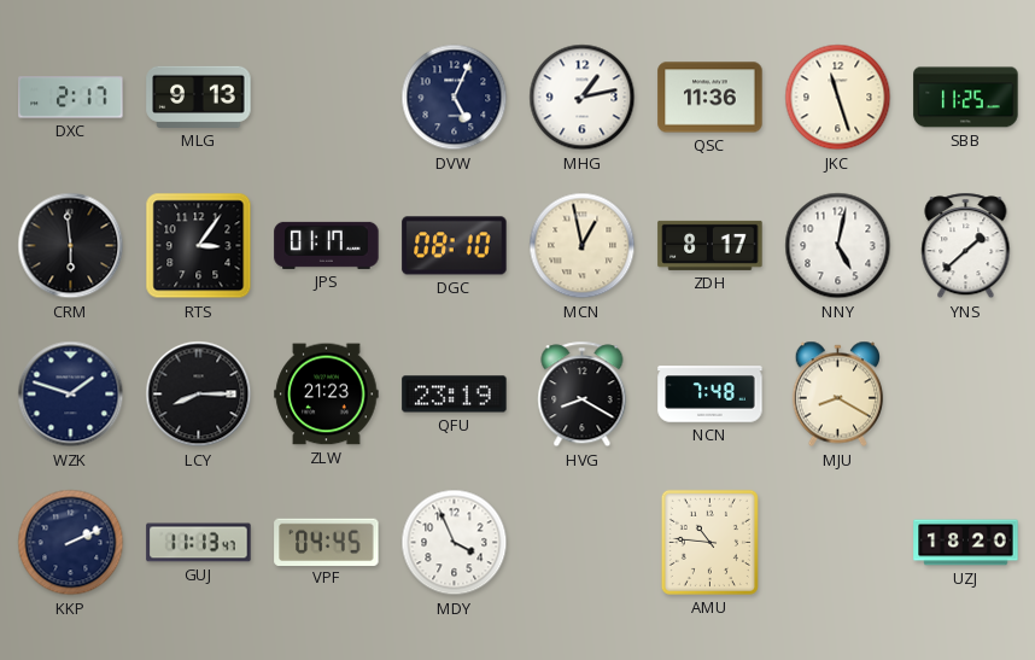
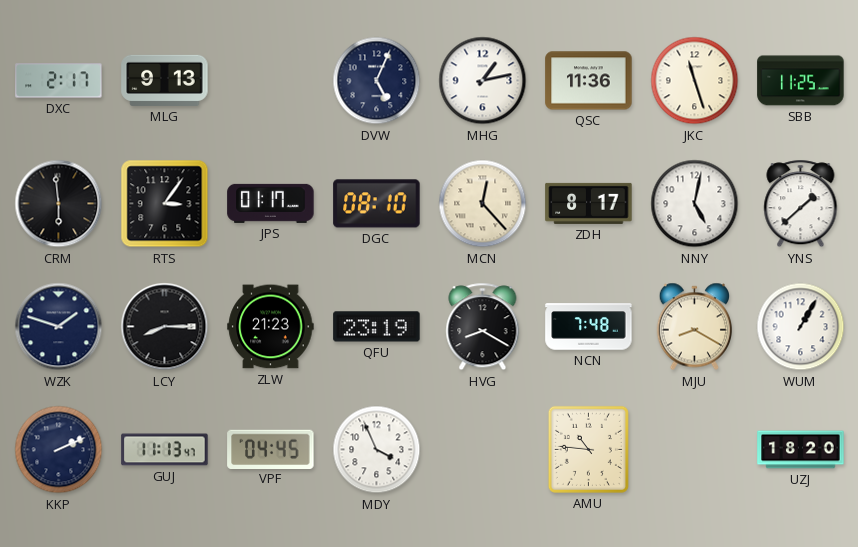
MCN: 12:58 -> 12:23 (483, 204)
WUM: none -> 1:05 (801, 327)
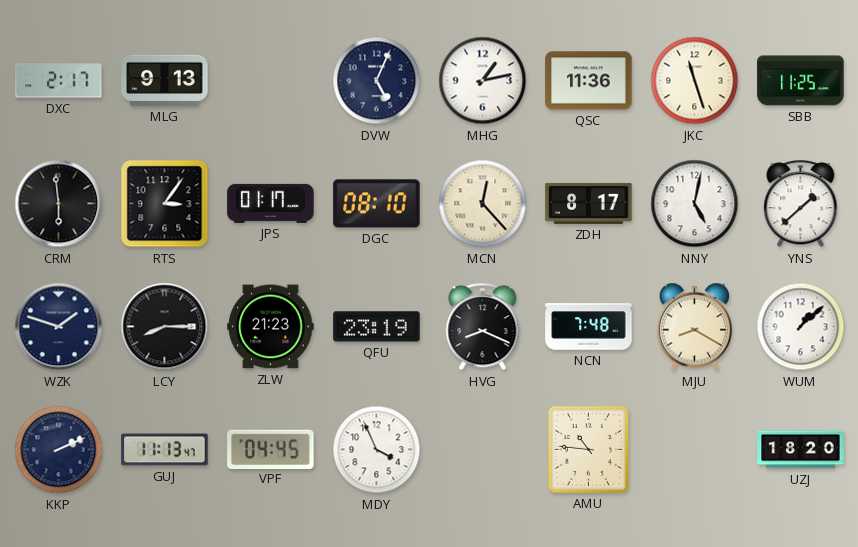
HVG: 8:20 -> 8:19 (483, 327)
WUM: 1:05 -> 1:08 (801, 327)
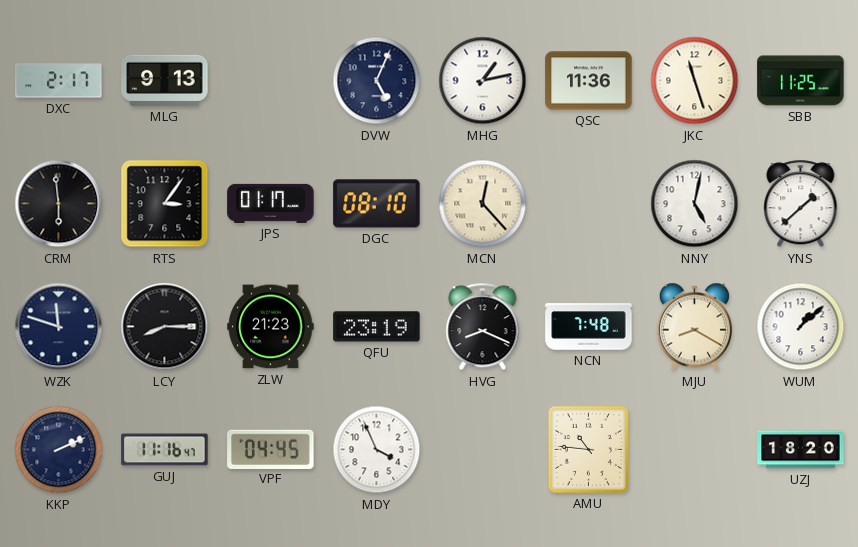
ZDH: 8:17 -> none (589, 203)
WZK: 1:48 -> 11:48 (59, 327)
GUJ: 11:13 -> 11:16 (165, 450)
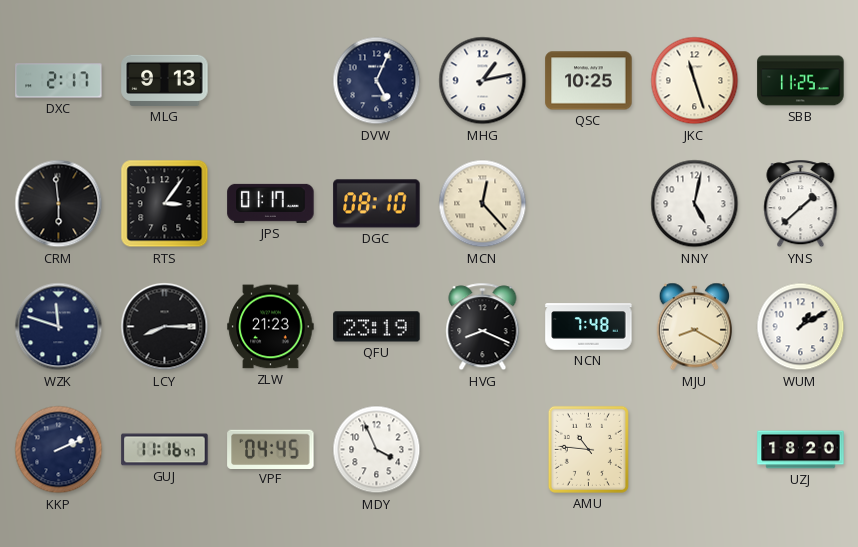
QSC: 11:36 -> 10:25 (589, 81)
WUM: 1:08 -> 1:10 (801, 327)
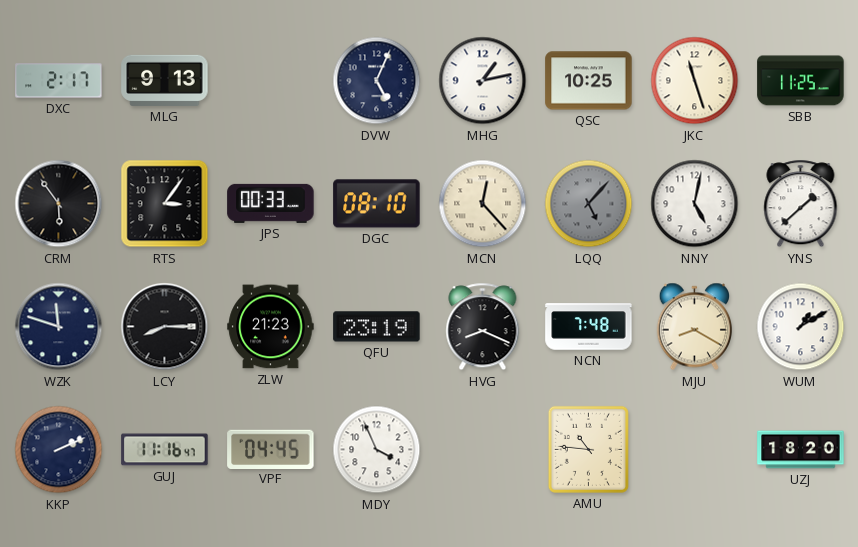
CRM: 5:59 -> 5:54 (59, 204)
JPS: 01:17 -> 00:33 (271, 203)
LQQ: none -> 5:07 (589, 204)
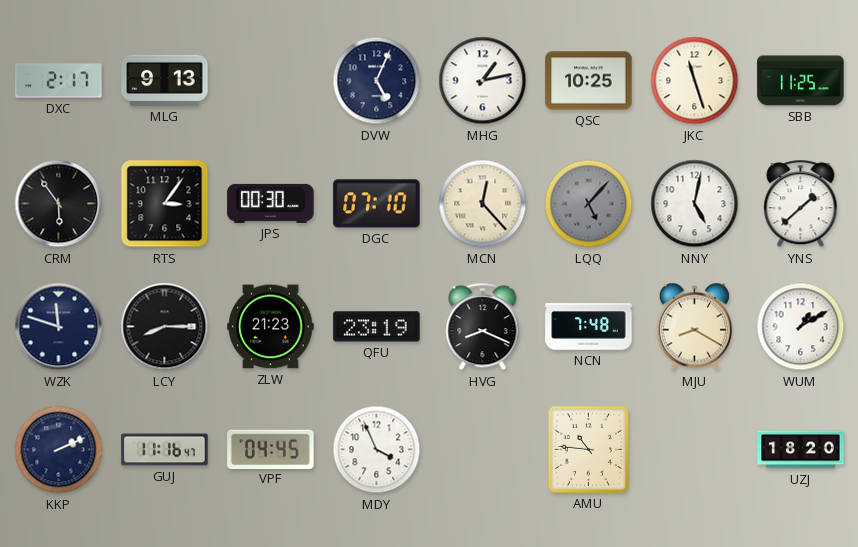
JPS: 00:33 -> 00:30 (271, 203)
DGC: 08:10 -> 07:10 (377, 204)
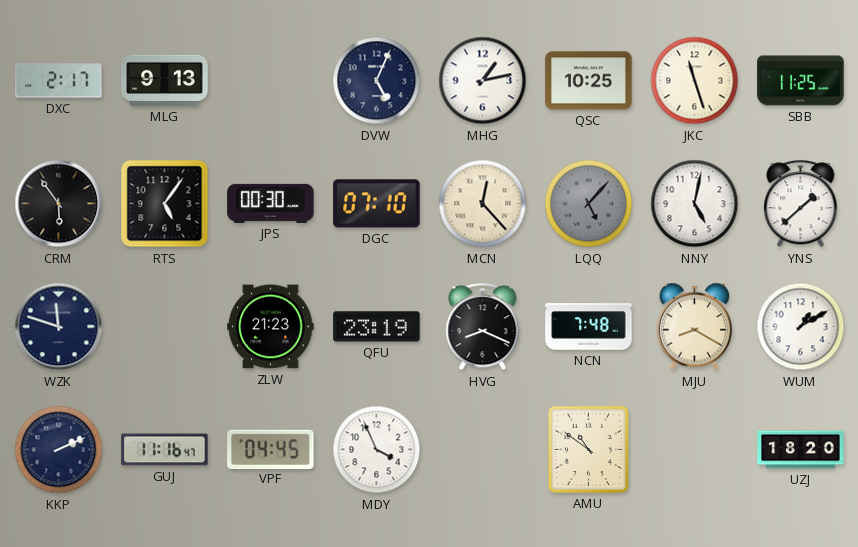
RTS: 3:06 -> 5:06 (165, 204)
LCY: 8:15 -> none (165, 327)
AMU: 10:46 -> 10:51 (588, 449)
